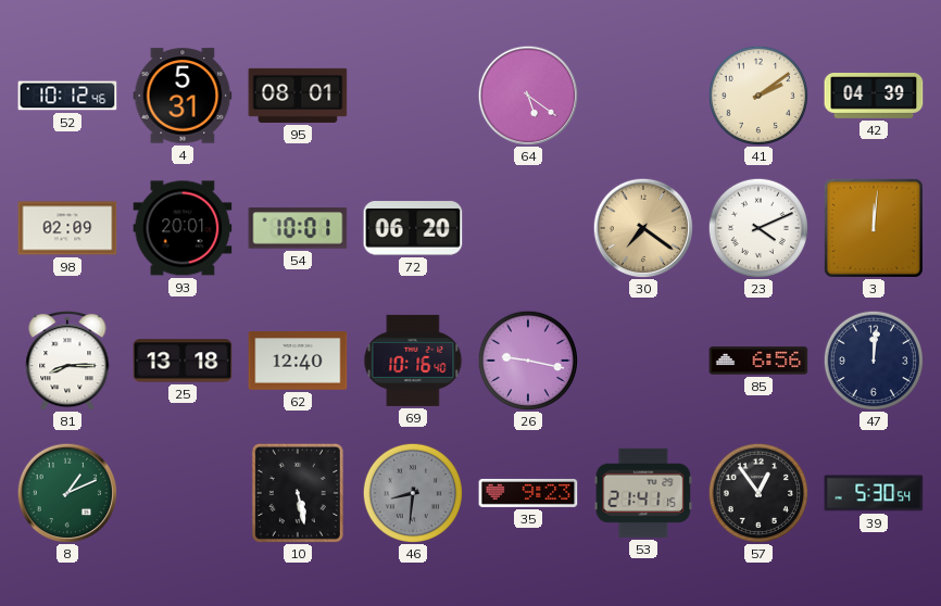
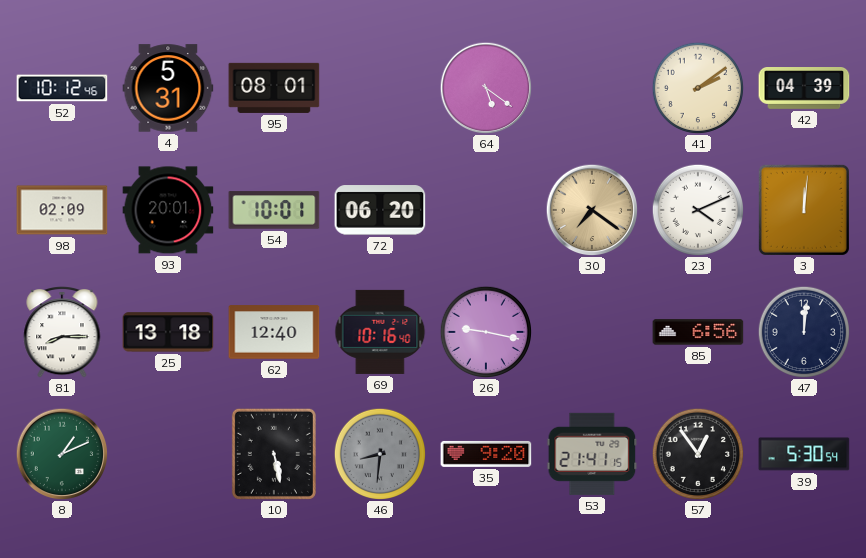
35: 9:23 -> 9:20 (486, 454)
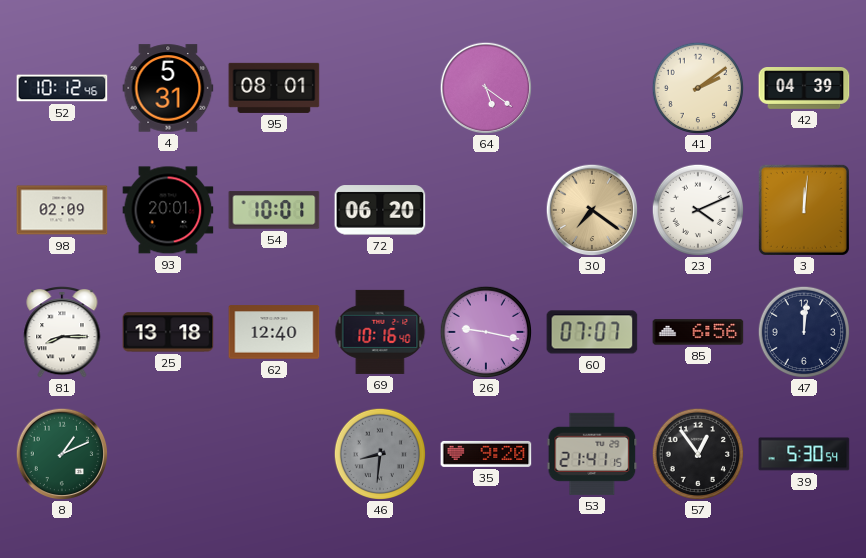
60: none -> 07:07 (592, 332)
10: 5:28 -> none (274, 454)
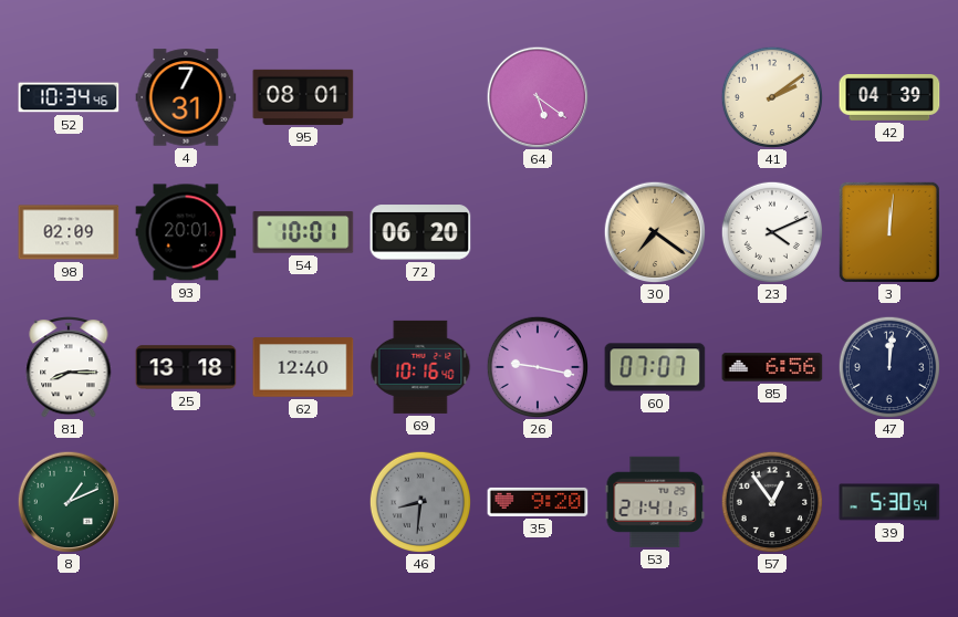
52: 10:12 -> 10:34 (69, 97)
4: 5:31 -> 7:31 (186, 97)
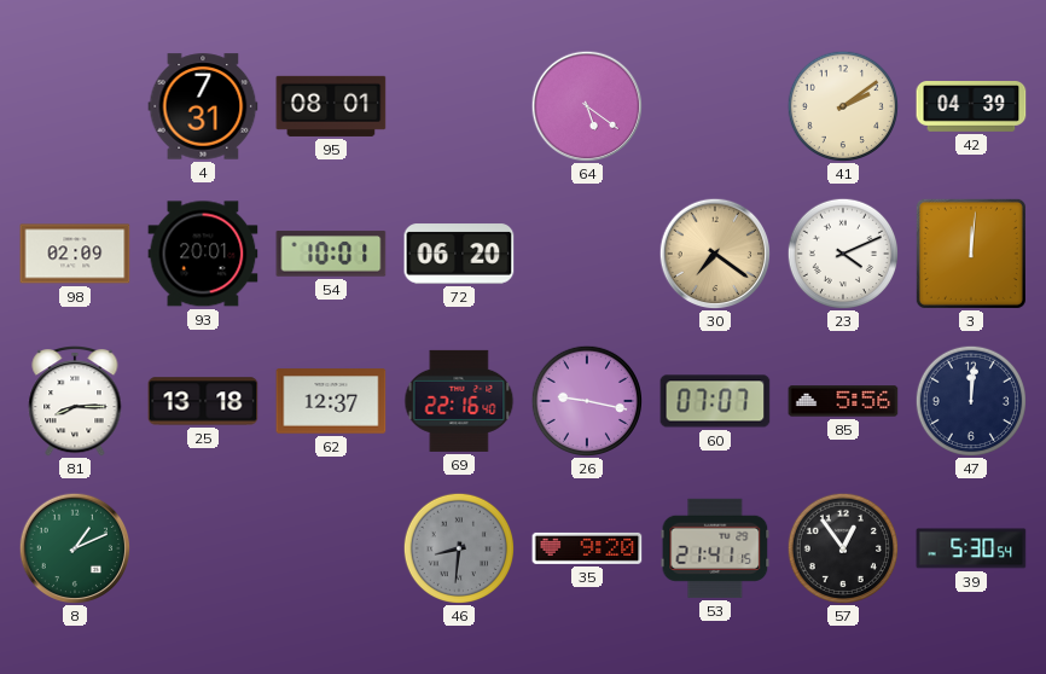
52: 10:34 -> none (69, 97)
62: 12:40 -> 12:37 (331, 401)
69: 10:16 -> 22:16 (459, 401)
85: 6:56 -> 5:56 (843, 401)
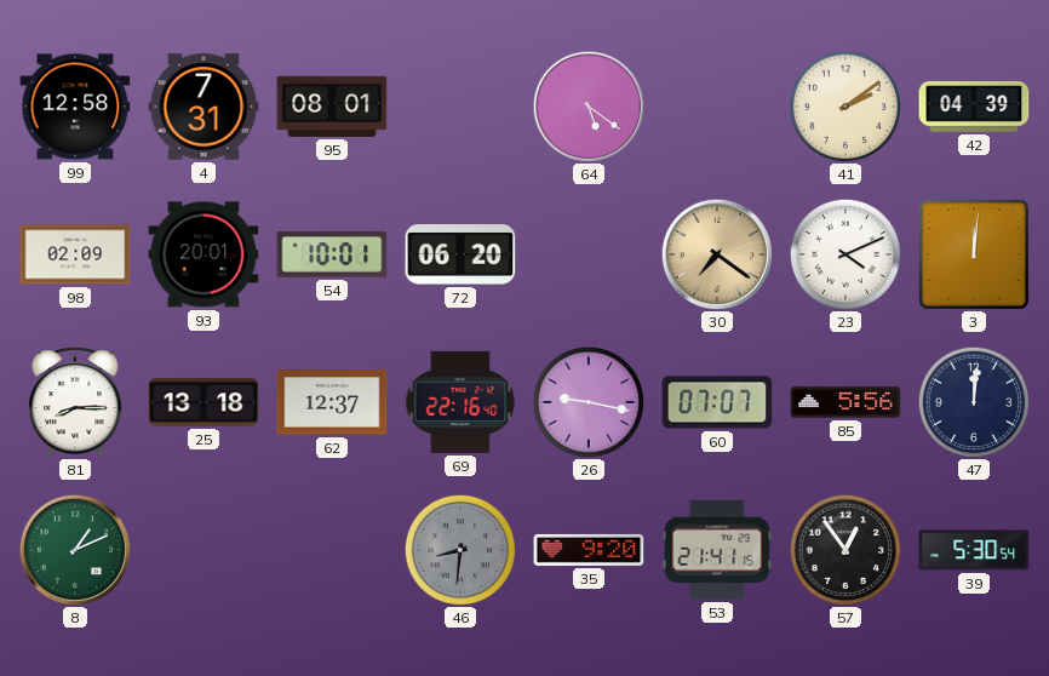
99: none -> 12:58 (75, 107)
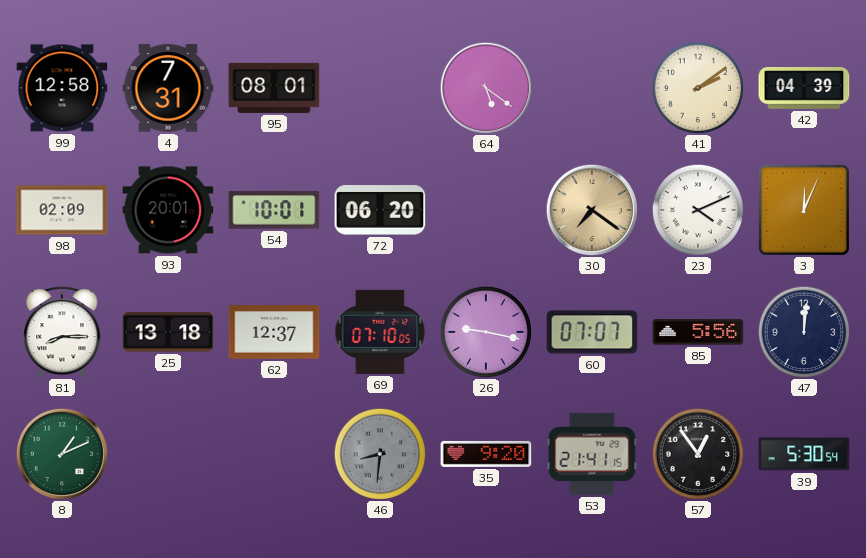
3: 12:01 -> 12:04 (804, 210)
69: 22:16 -> 07:10 (380, 332)
